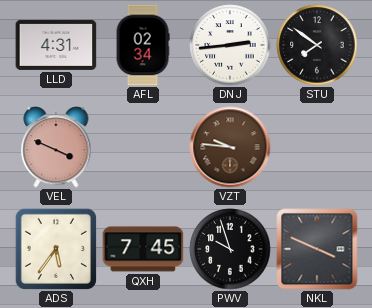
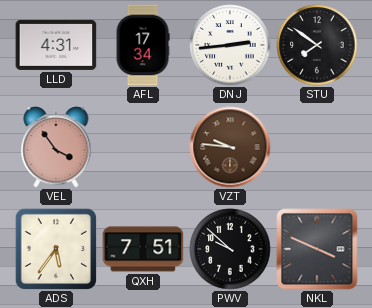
AFL: 02:34 -> 17:34 (143, 45)
VEL: 3:49 -> 3:54 (56, 147)
QXH: 7:45 -> 7:51 (143, 249)
PWV: 9:57 -> 9:52 (230, 249)
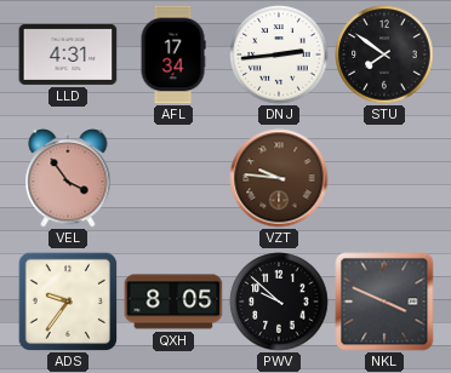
ADS: 5:36 -> 9:36 (67, 300)
QXH: 7:51 -> 8:05 (173, 302)
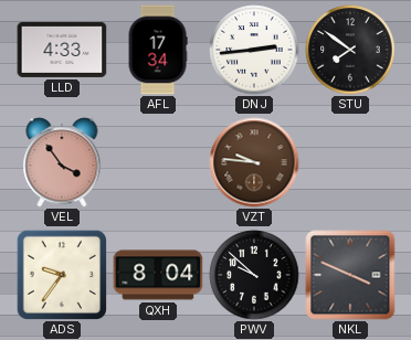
LLD: 4:31 -> 4:33 (62, 50)
QXH: 8:05 -> 8:04 (158, 275)
